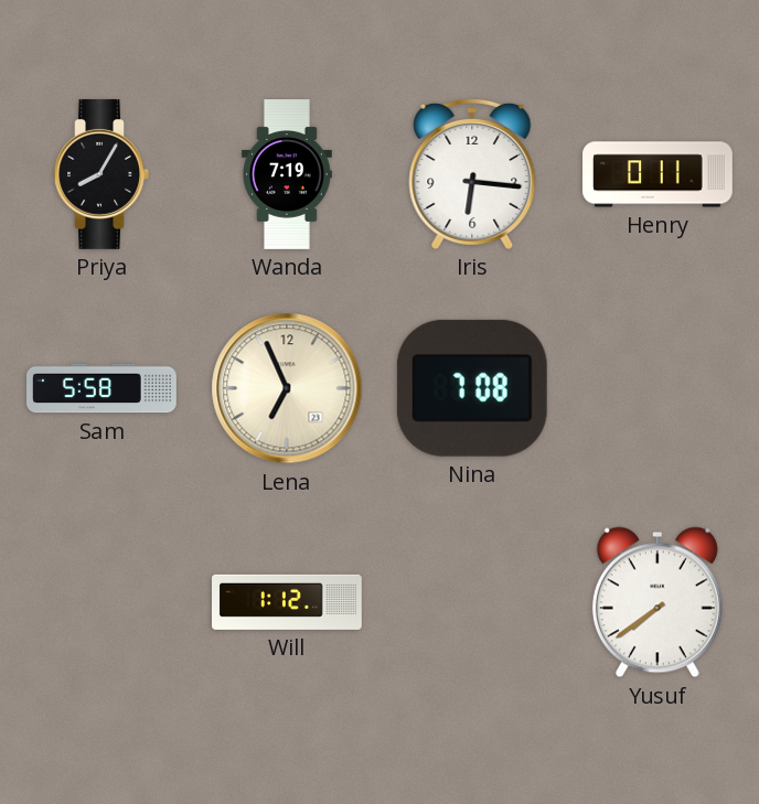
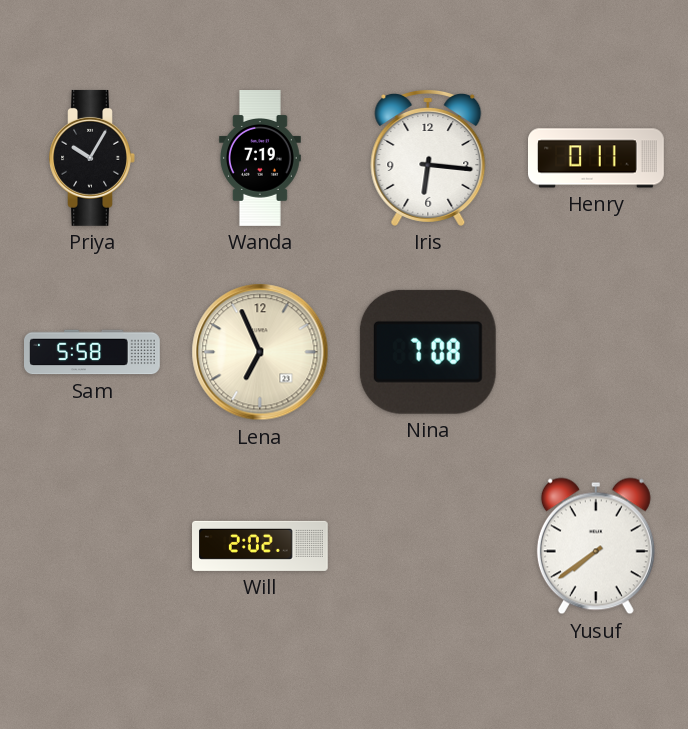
Priya: 8:05 -> 10:05 (92, 158)
Will: 1:12 -> 2:02 (261, 546)
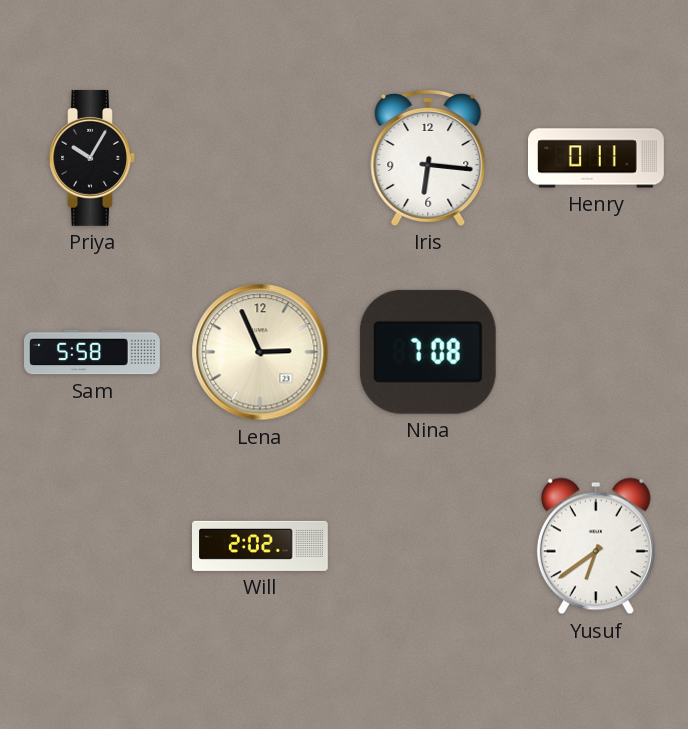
Wanda: 7:19 -> none (260, 159)
Lena: 6:56 -> 2:56 (260, 352)
Yusuf: 7:39 -> 6:39 (596, 546)
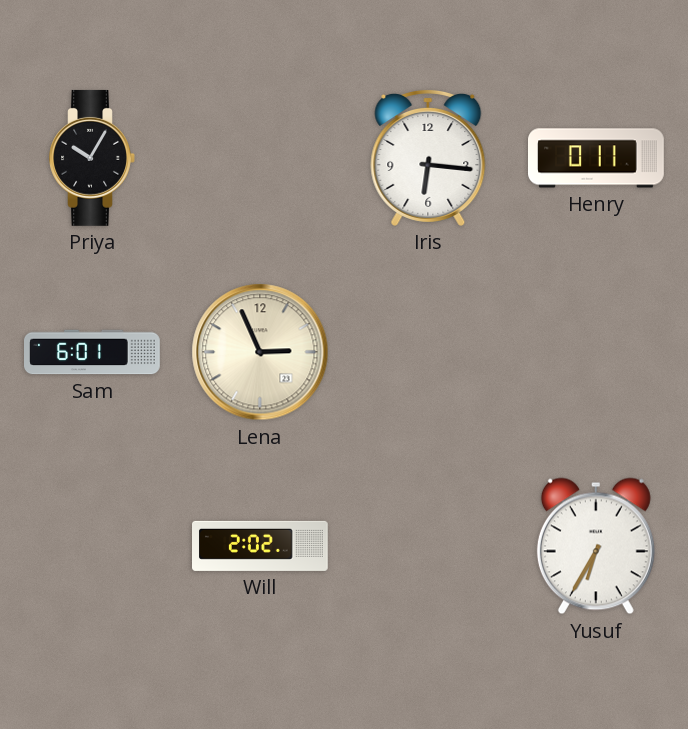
Sam: 5:58 -> 6:01 (93, 352)
Nina: 7:08 -> none (428, 352)
Yusuf: 6:39 -> 6:35 (596, 546)
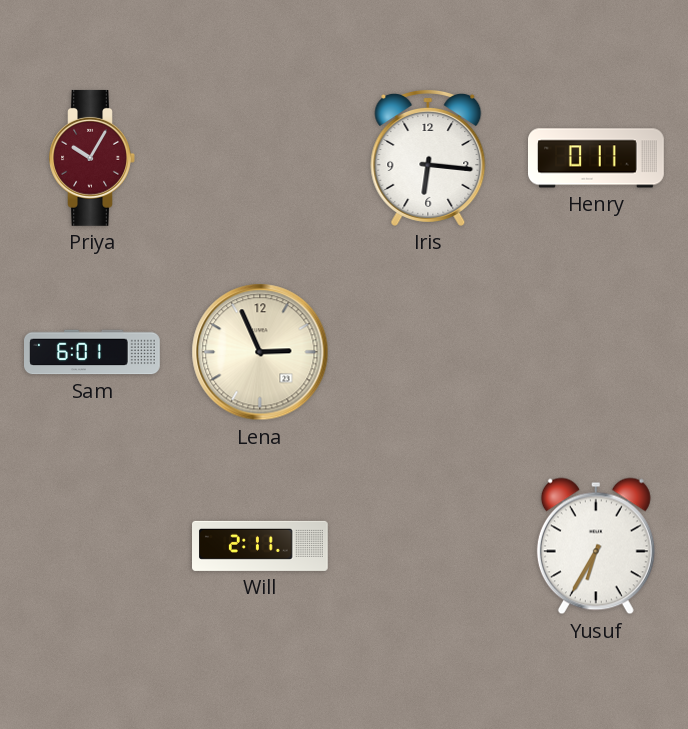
Priya dial: black -> burgundy (92, 158)
Will: 2:02 -> 2:11 (261, 546)
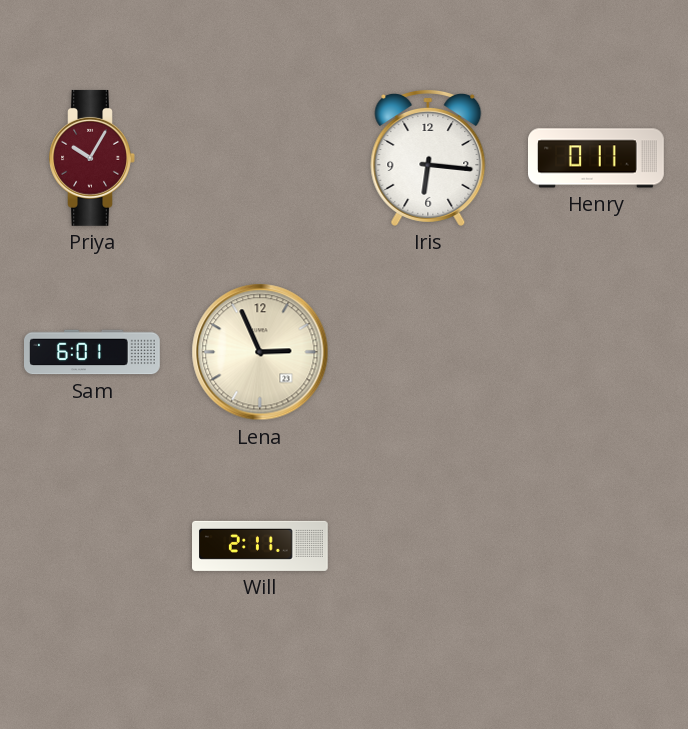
Yusuf: 6:35 -> none (596, 546)
